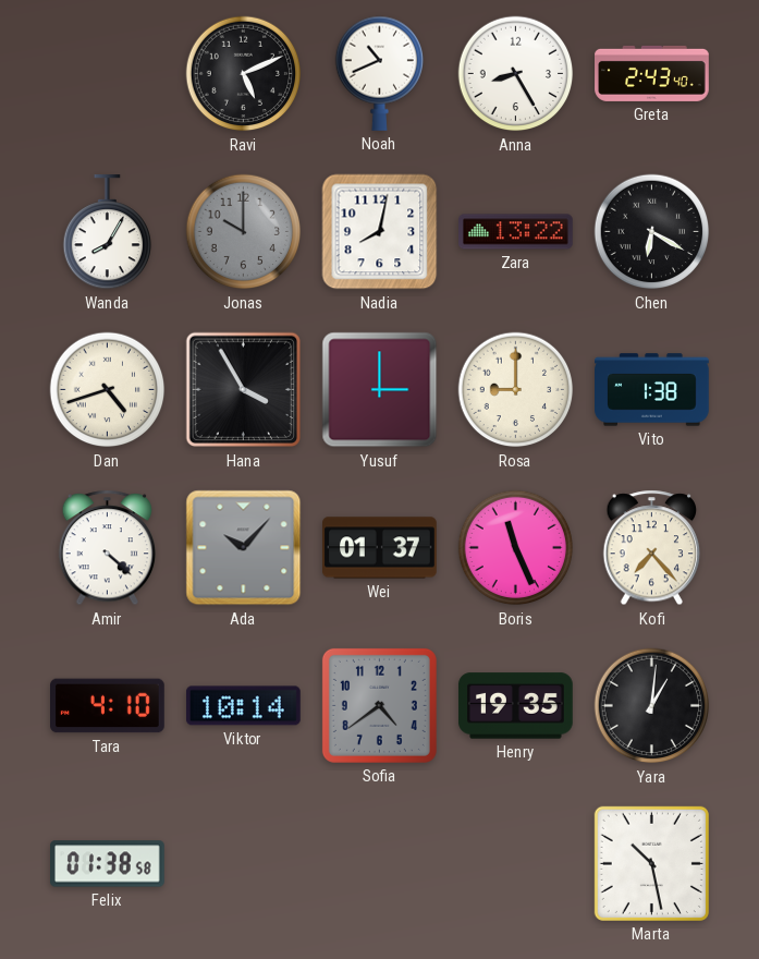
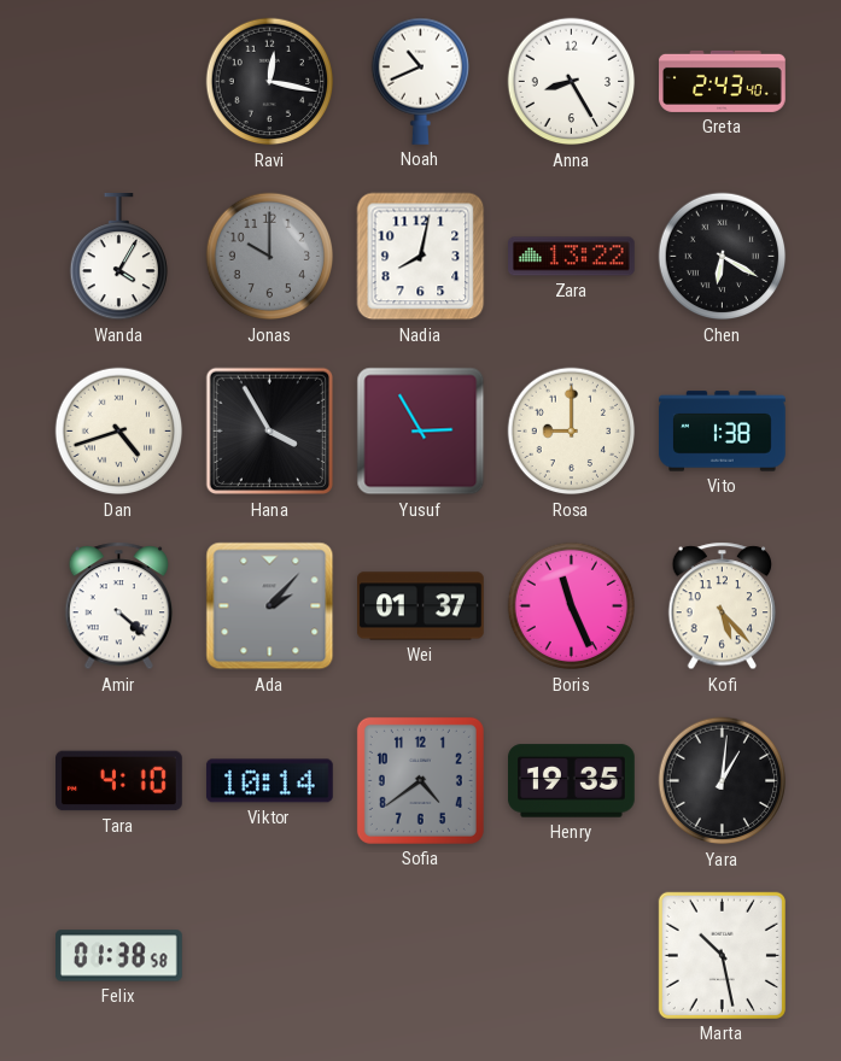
Ravi: 5:11 -> 12:17 (270, 82)
Wanda: 8:05 -> 4:05 (118, 258)
Yusuf: 3:00 -> 2:55 (421, 432)
Ada: 10:07 -> 2:07 (270, 606)
Kofi: 7:23 -> 5:23 (723, 606)
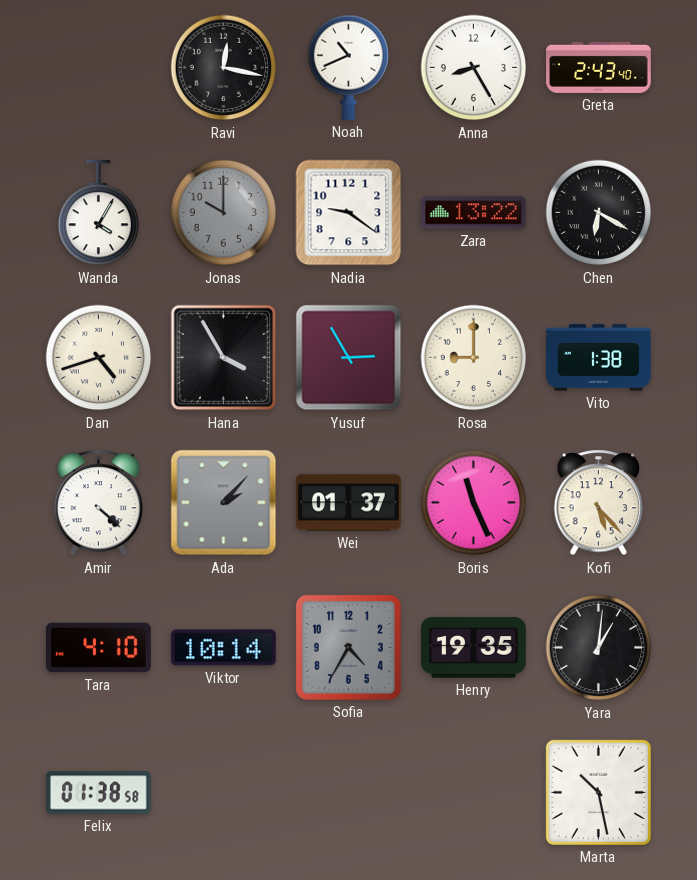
Nadia: 8:02 -> 9:21 (349, 213)
Sofia: 4:39 -> 4:35 (348, 647)
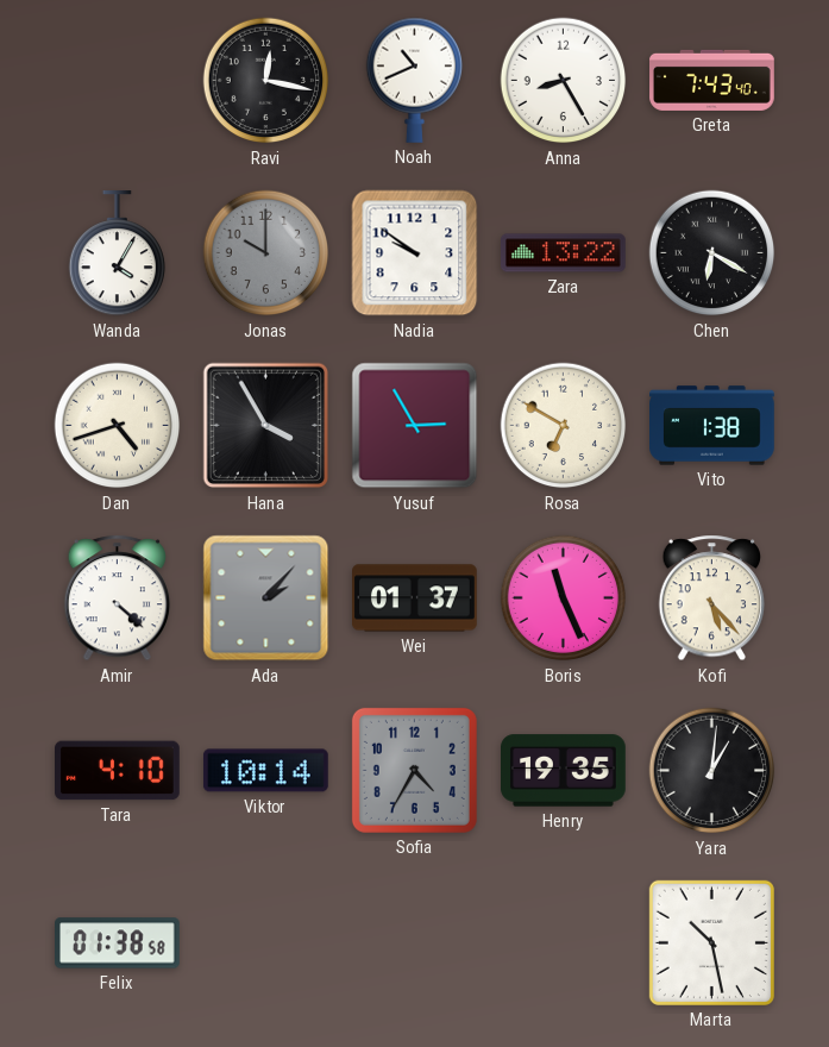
Greta: 2:43 -> 7:43 (712, 80)
Nadia: 9:21 -> 9:51 (415, 253)
Rosa: 9:00 -> 6:50 (564, 426)
